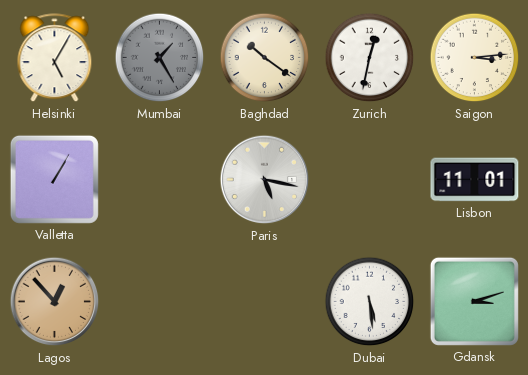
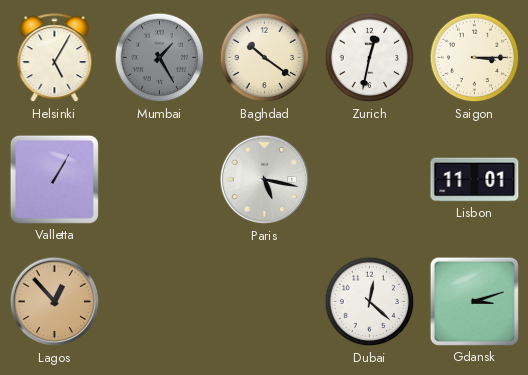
Saigon: 3:14 -> 3:15 (475, 58)
Dubai: 5:29 -> 12:22 (370, 302)
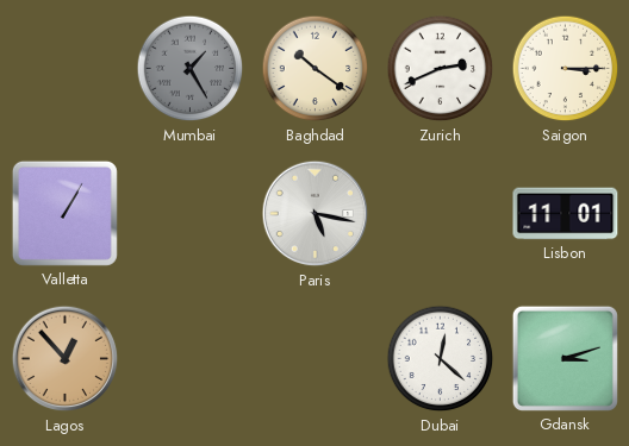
Helsinki: 5:05 -> none (55, 58)
Zurich: 12:32 -> 2:41 (441, 69)
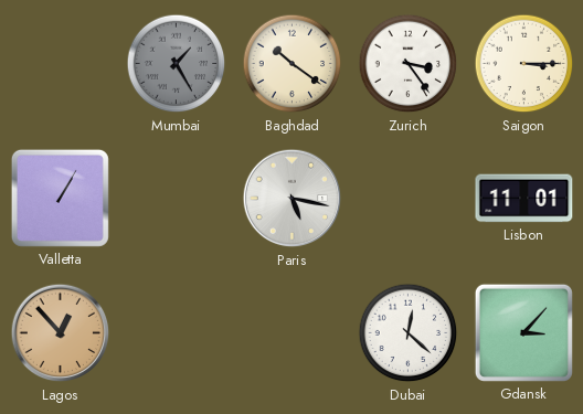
Zurich: 2:41 -> 3:24 (409, 64)
Gdansk: 3:12 -> 3:07 (523, 332)
